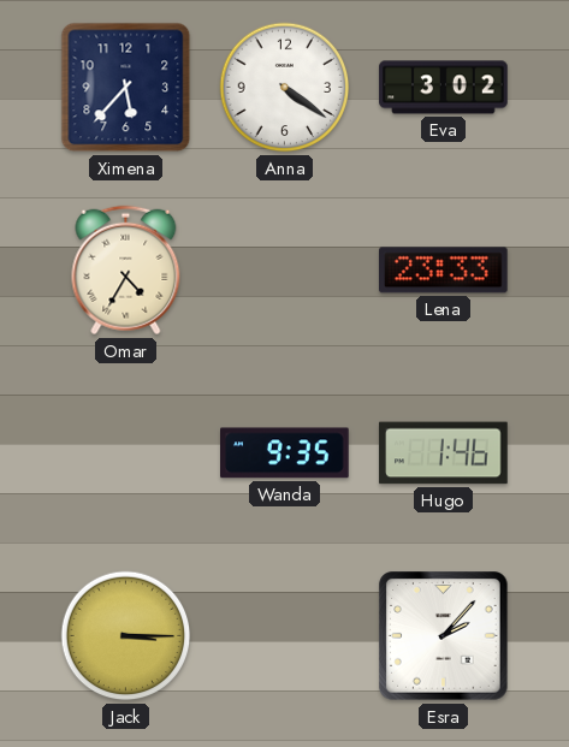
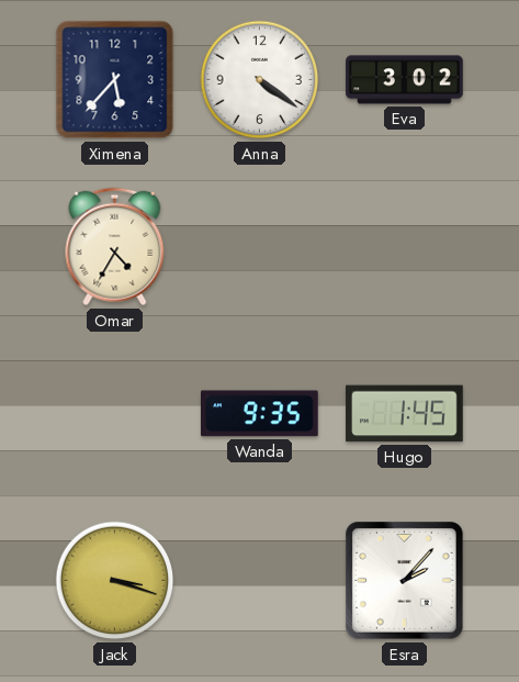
Lena: 23:33 -> none (444, 271)
Hugo: 1:46 -> 1:45 (405, 414)
Jack: 3:15 -> 3:18 (115, 581)
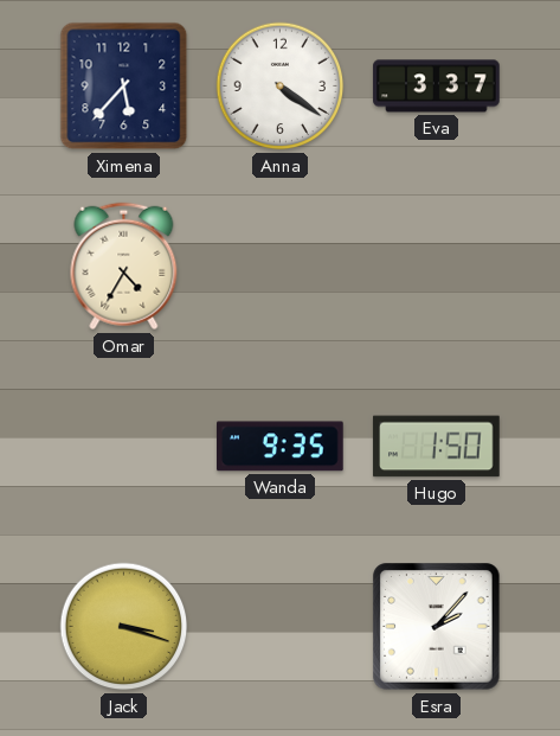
Eva: 3:02 -> 3:37 (437, 87)
Hugo: 1:45 -> 1:50 (437, 447)
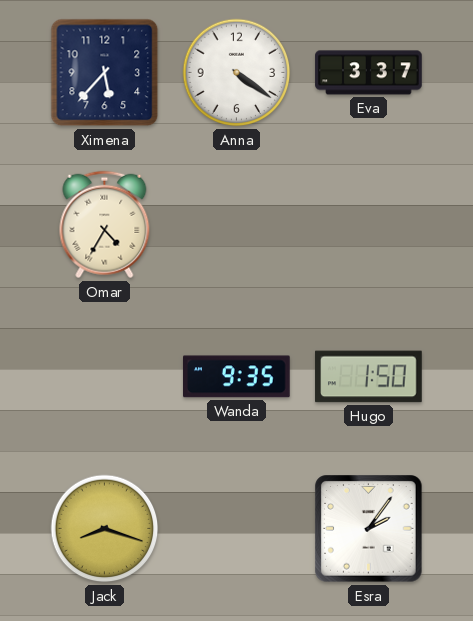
Jack: 3:18 -> 8:18 (105, 529)
Esra: 2:07 -> 2:06 (369, 529)
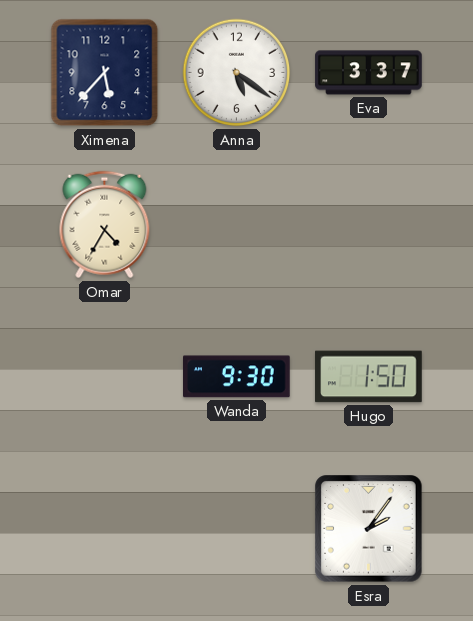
Anna: 4:21 -> 5:21 (237, 73)
Wanda: 9:35 -> 9:30 (237, 377)
Jack: 8:18 -> none (105, 529)
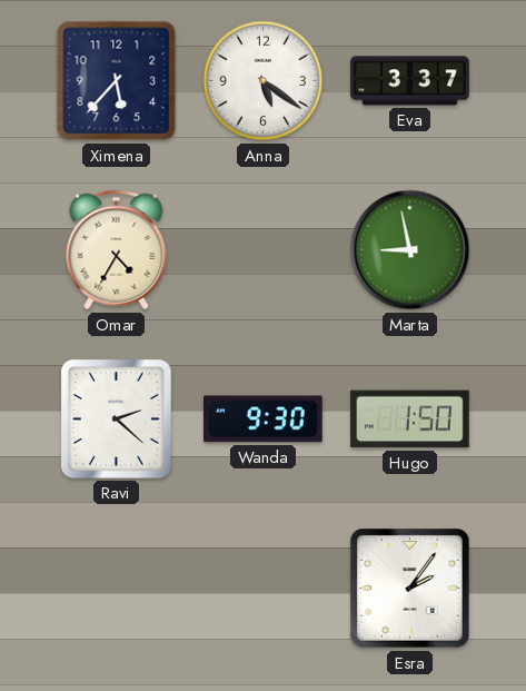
Marta: none -> 8:58 (410, 250)
Ravi: none -> 2:22 (117, 419)
